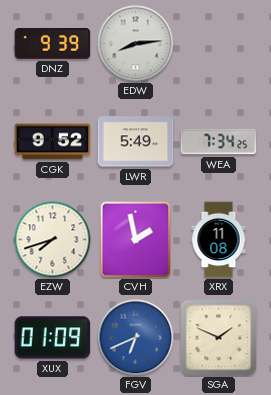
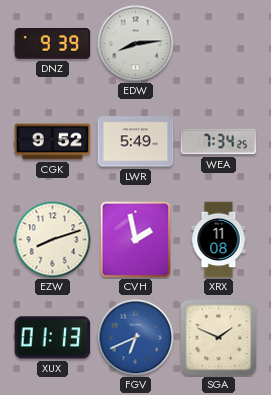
EZW: 7:42 -> 8:12 (53, 240)
XUX: 01:09 -> 01:13 (53, 338)
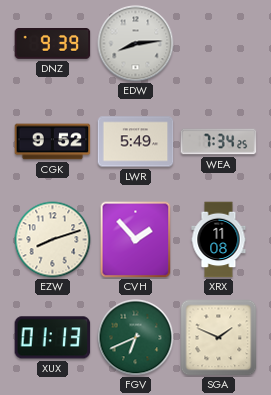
CVH: 1:58 -> 1:53 (136, 240)
FGV dial: blue -> green (136, 338)
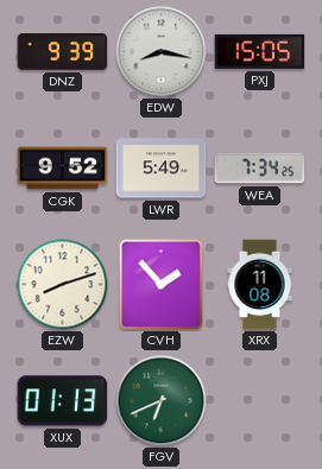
EDW: 8:14 -> 8:17 (162, 52)
PXJ: none -> 15:05 (260, 51)
SGA: 1:49 -> none (219, 338)
